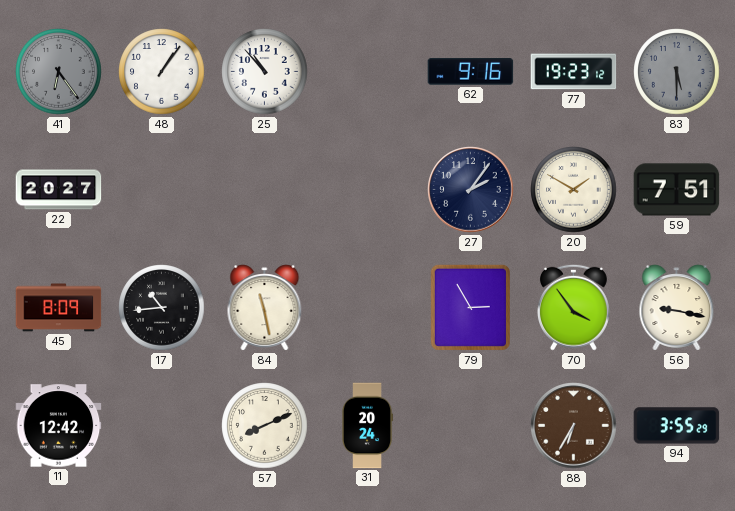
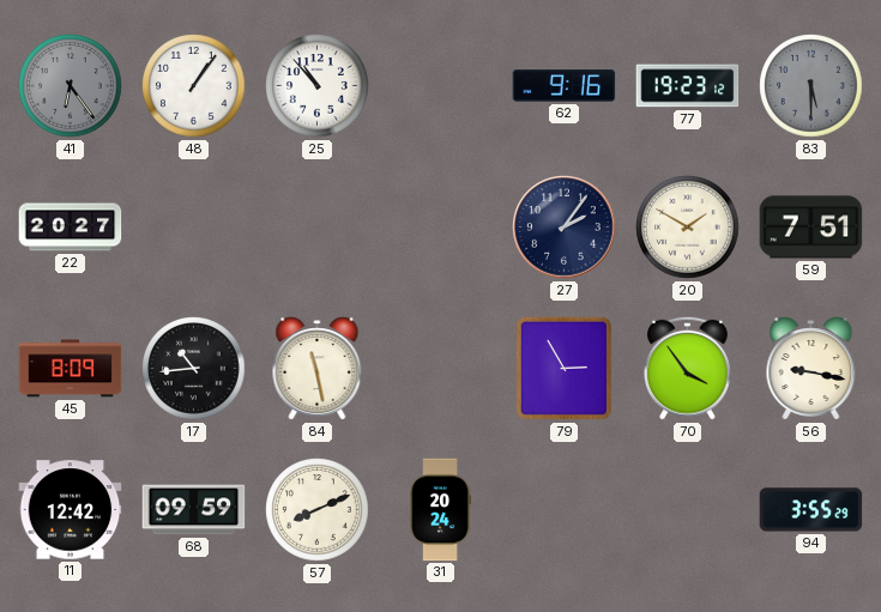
68: none -> 09:59 (194, 510)
88: 6:35 -> none (574, 426)
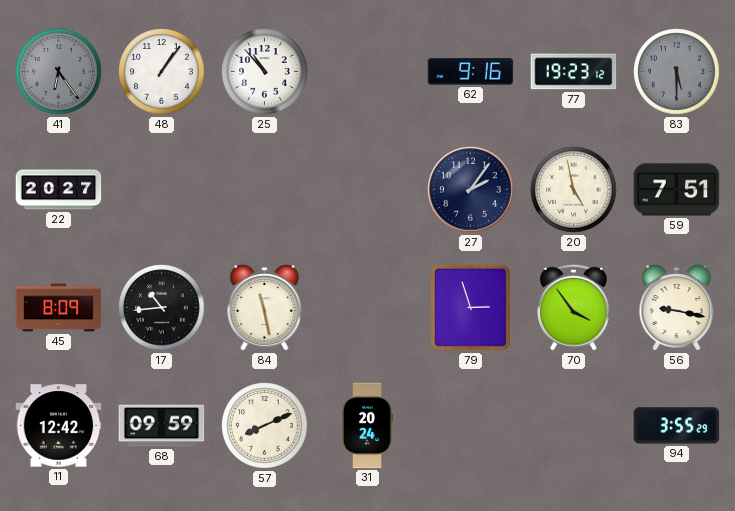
20: 1:50 -> 4:58 (574, 190)
79: 2:55 -> 2:57 (470, 307)
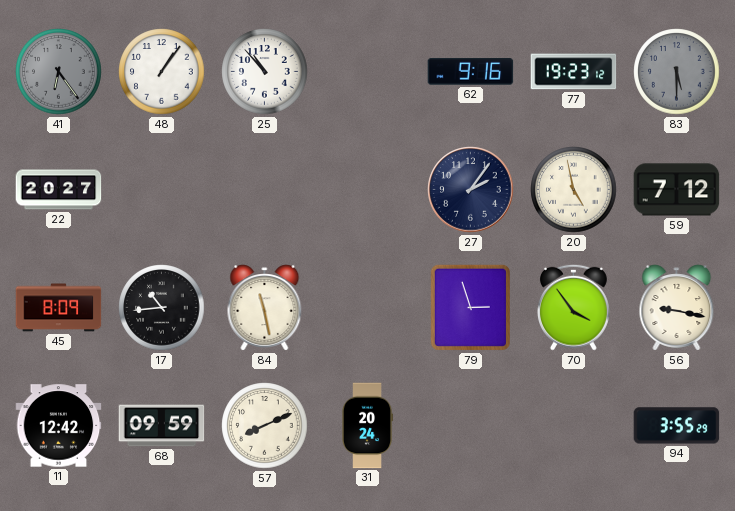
59: 7:51 -> 7:12 (677, 190)
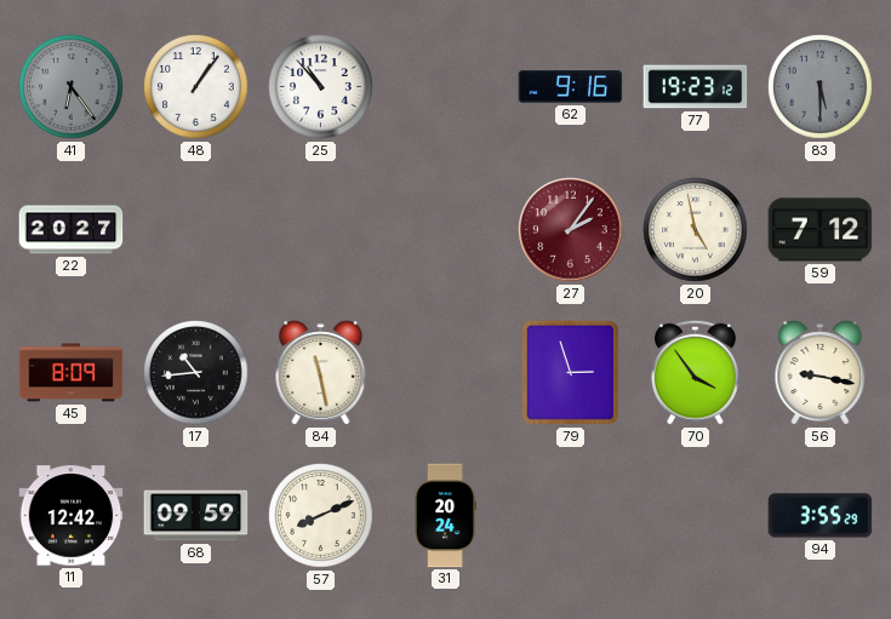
27 dial: navy -> burgundy (571, 230)
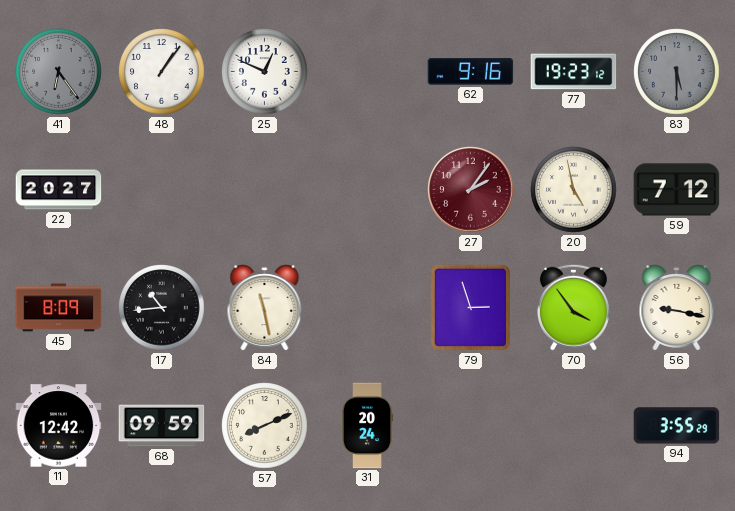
25: 10:53 -> 12:49 (265, 72)
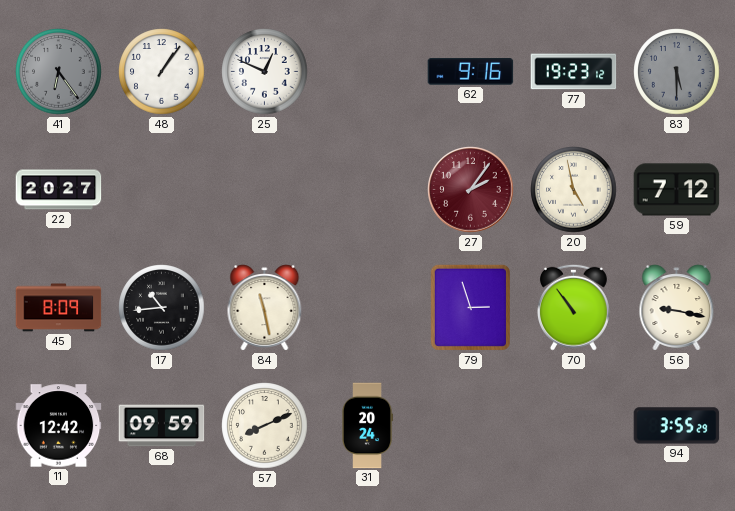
70: 3:54 -> 10:54 (573, 307)
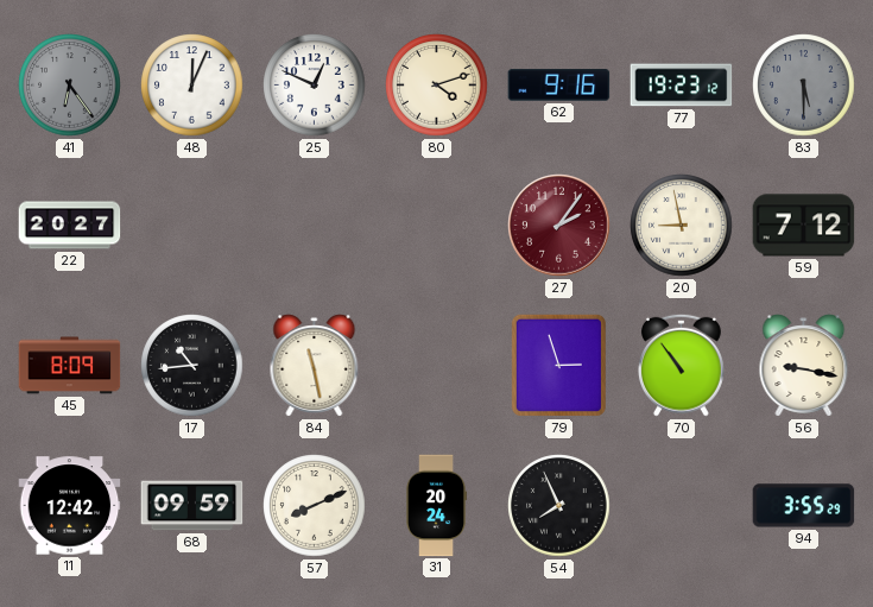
48: 1:06 -> 12:04 (192, 86)
80: none -> 4:12 (437, 86)
20: 4:58 -> 8:58 (682, 226)
54: none -> 7:56 (559, 506)
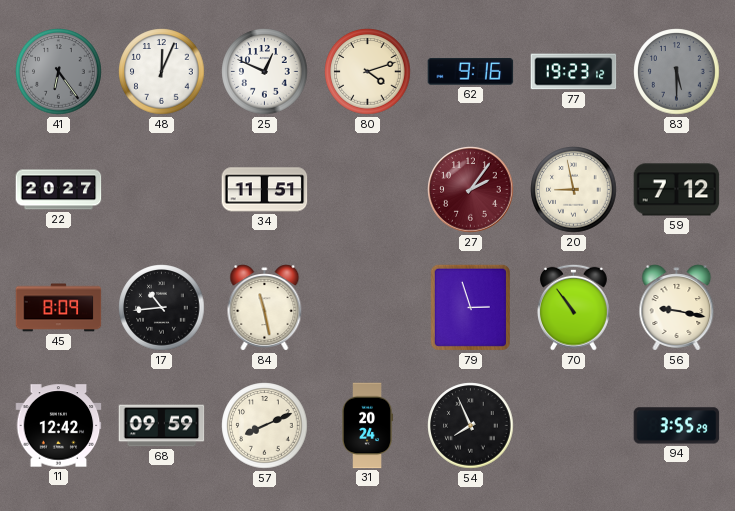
34: none -> 11:51 (265, 190)
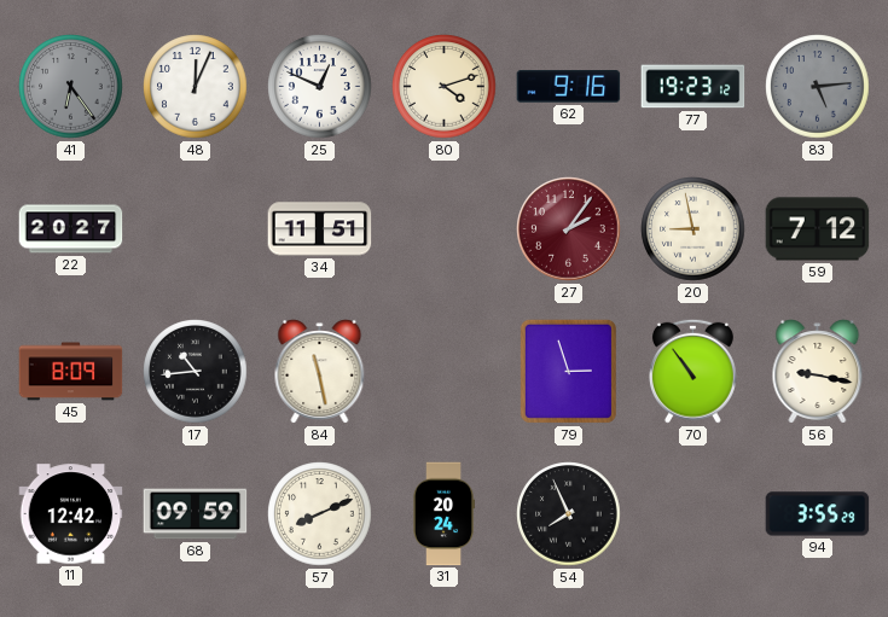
83: 5:30 -> 5:14 (818, 87)
